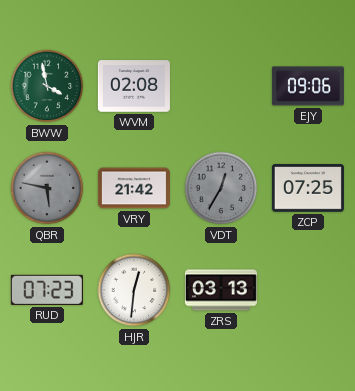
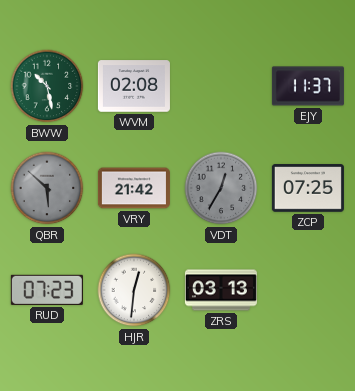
BWW: 3:58 -> 10:28 (47, 86)
EJY: 09:06 -> 11:37 (308, 86)
QBR: 5:47 -> 5:52 (47, 188)
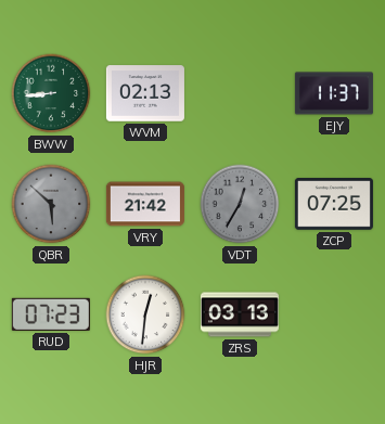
BWW: 10:28 -> 8:44 (51, 93)
WVM: 02:08 -> 02:13 (145, 93)
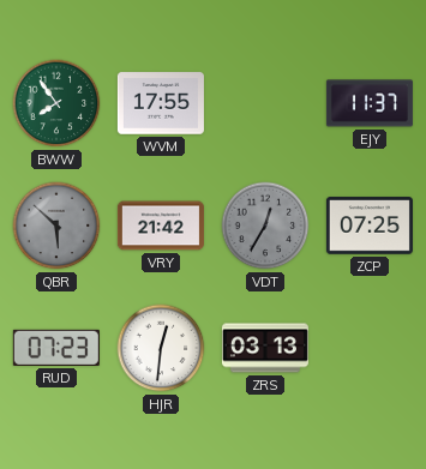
BWW: 8:44 -> 7:54 (56, 103)
WVM: 02:13 -> 17:55 (161, 103)
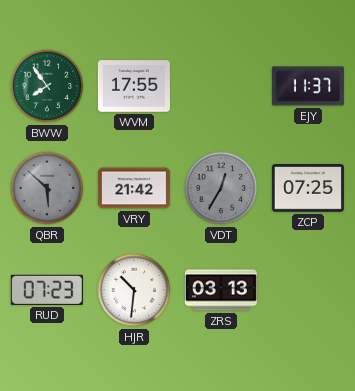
HJR: 12:31 -> 10:31 (134, 290)
